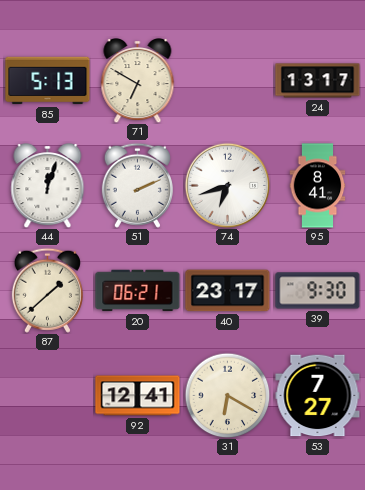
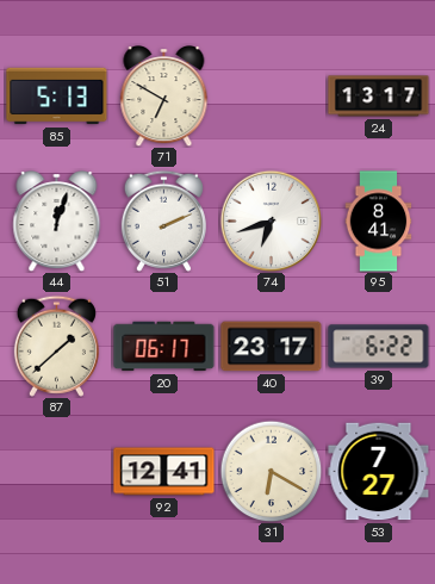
20: 06:21 -> 06:17 (164, 347)
39: 9:30 -> 6:22 (379, 347)
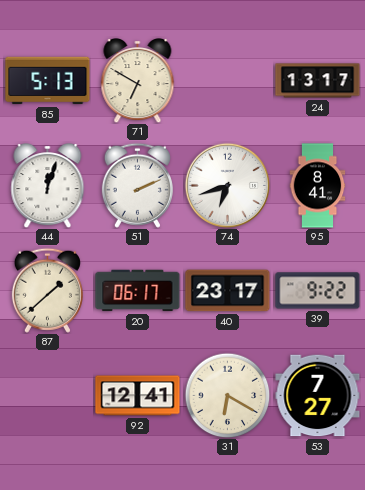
39: 6:22 -> 9:22 (318, 291)
